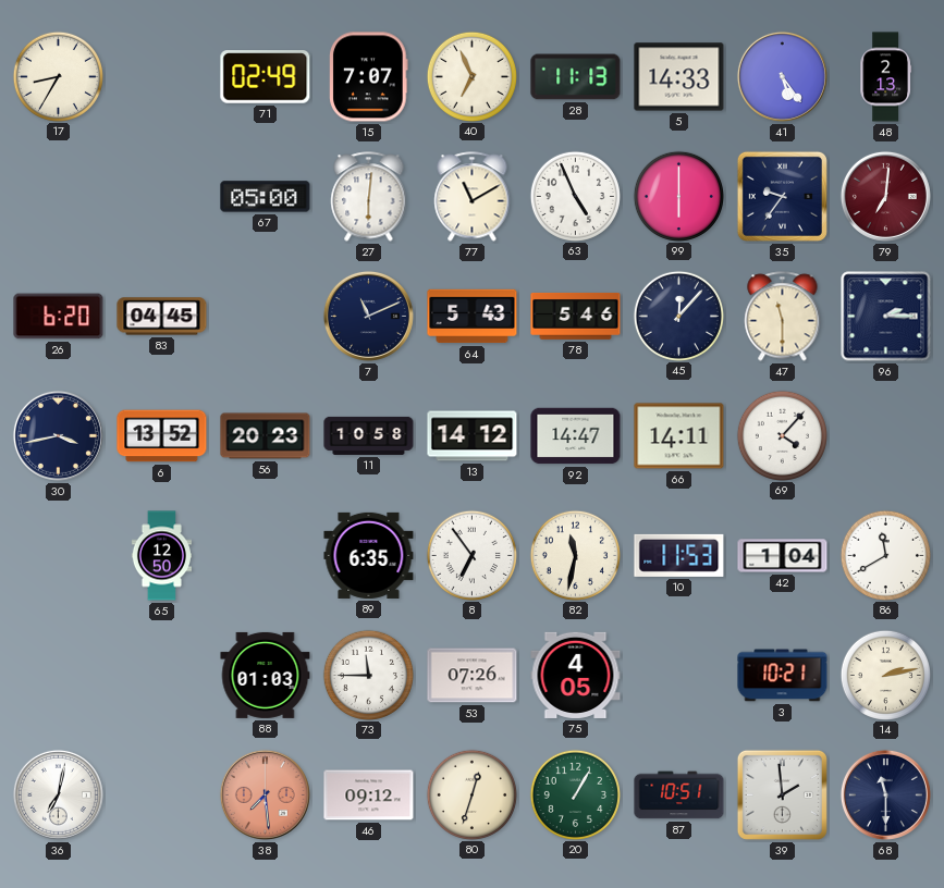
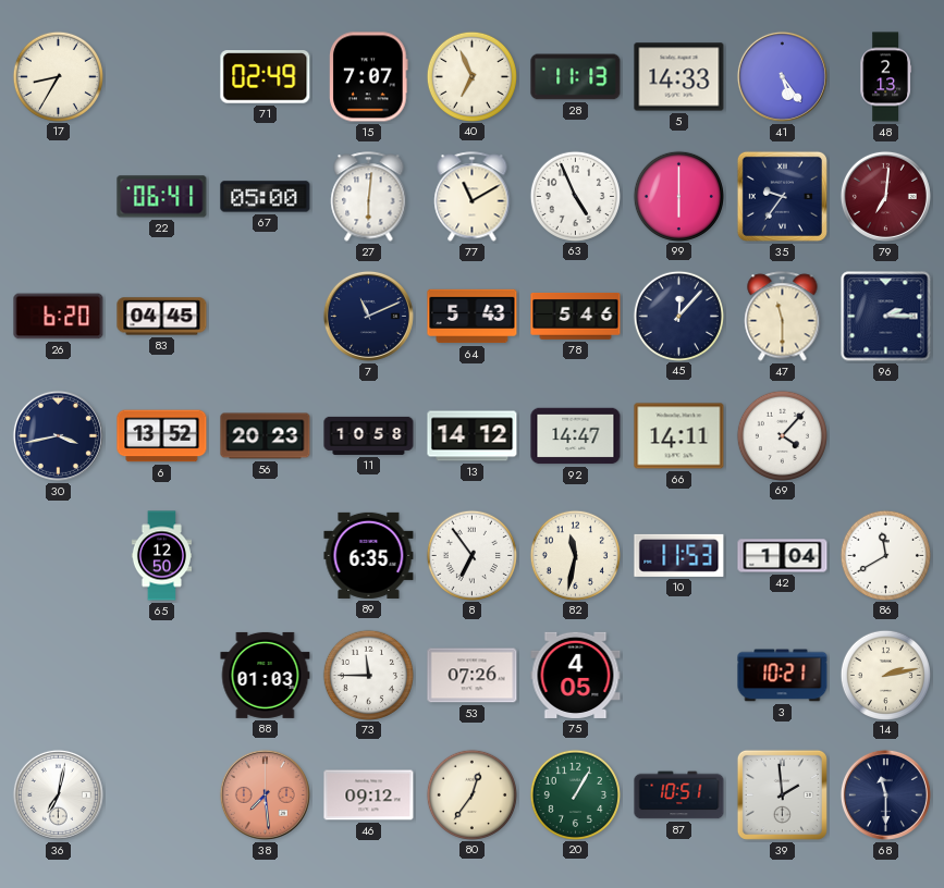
22: none -> 06:41 (162, 197)
80: 12:33 -> 12:36 (471, 794)
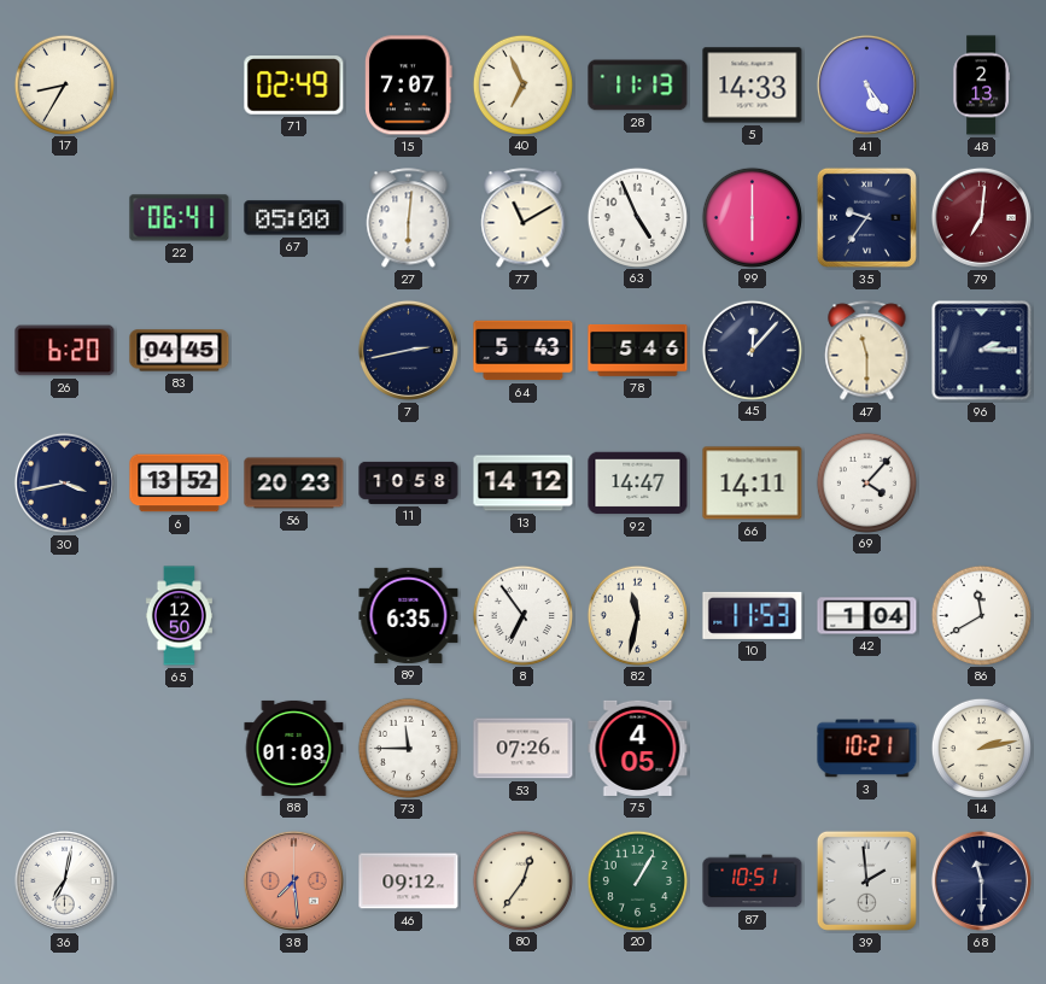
7: 11:11 -> 2:43 (408, 350)
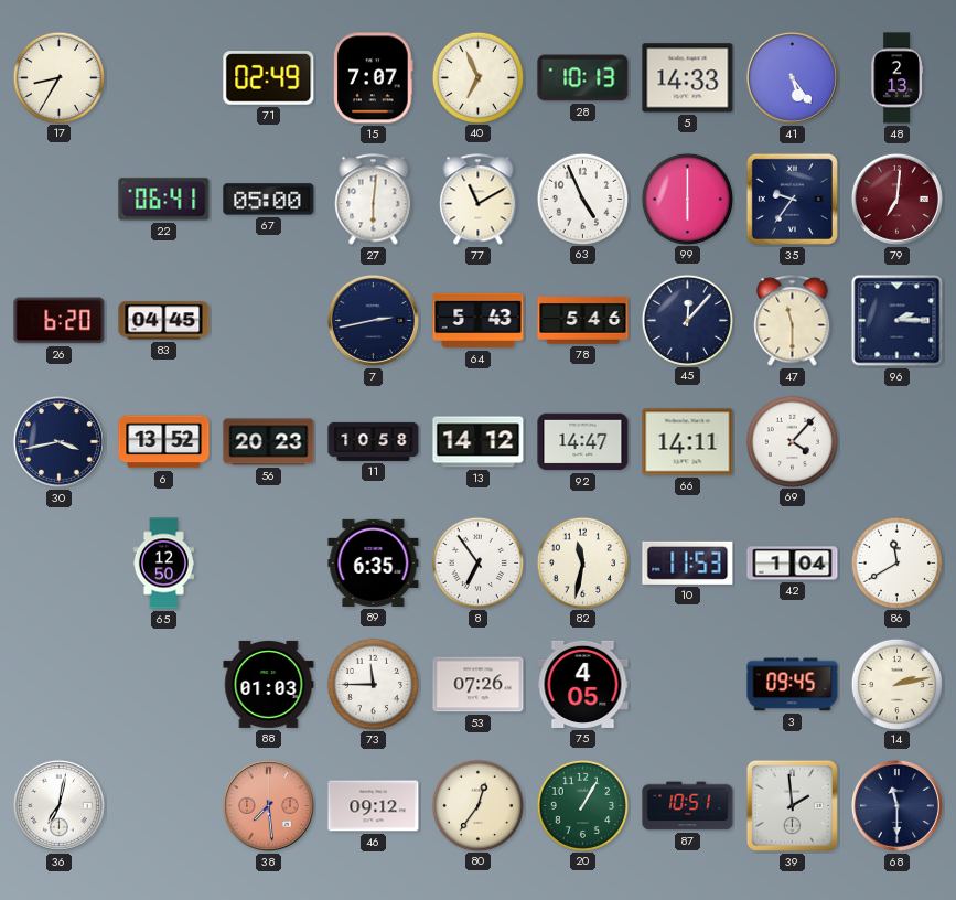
28: 11:13 -> 10:13 (583, 78)
3: 10:21 -> 09:45 (793, 685)
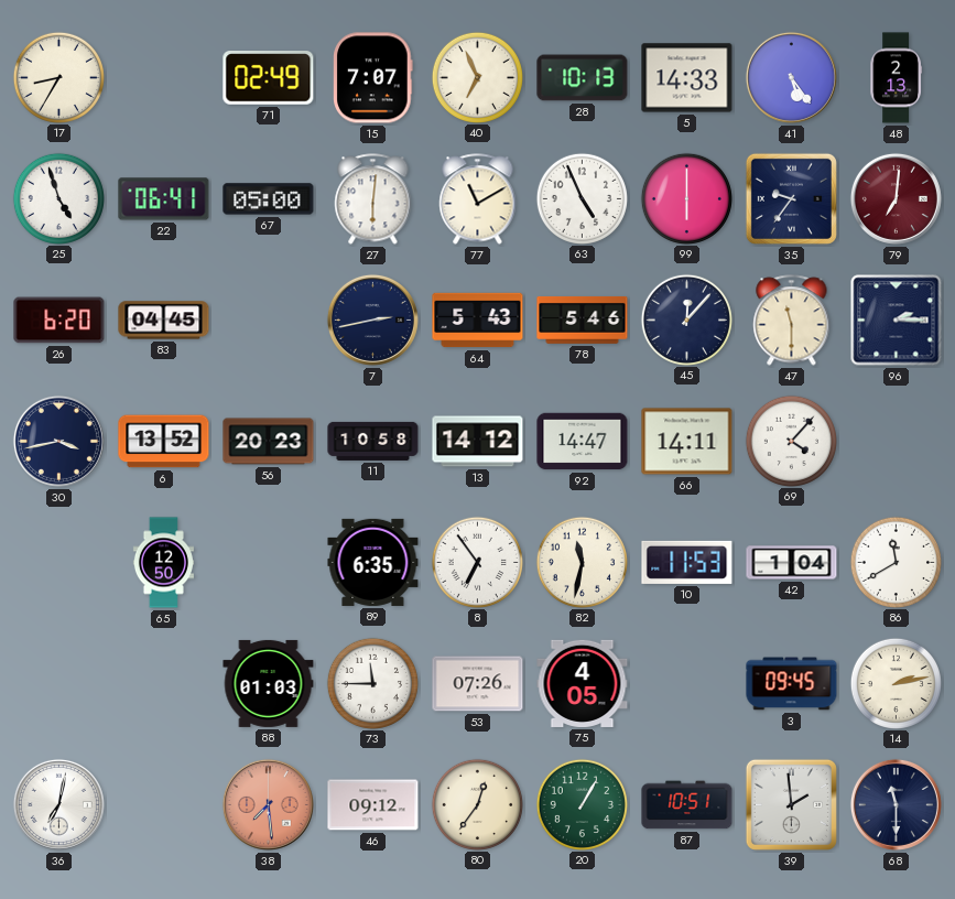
25: none -> 4:57 (58, 198)
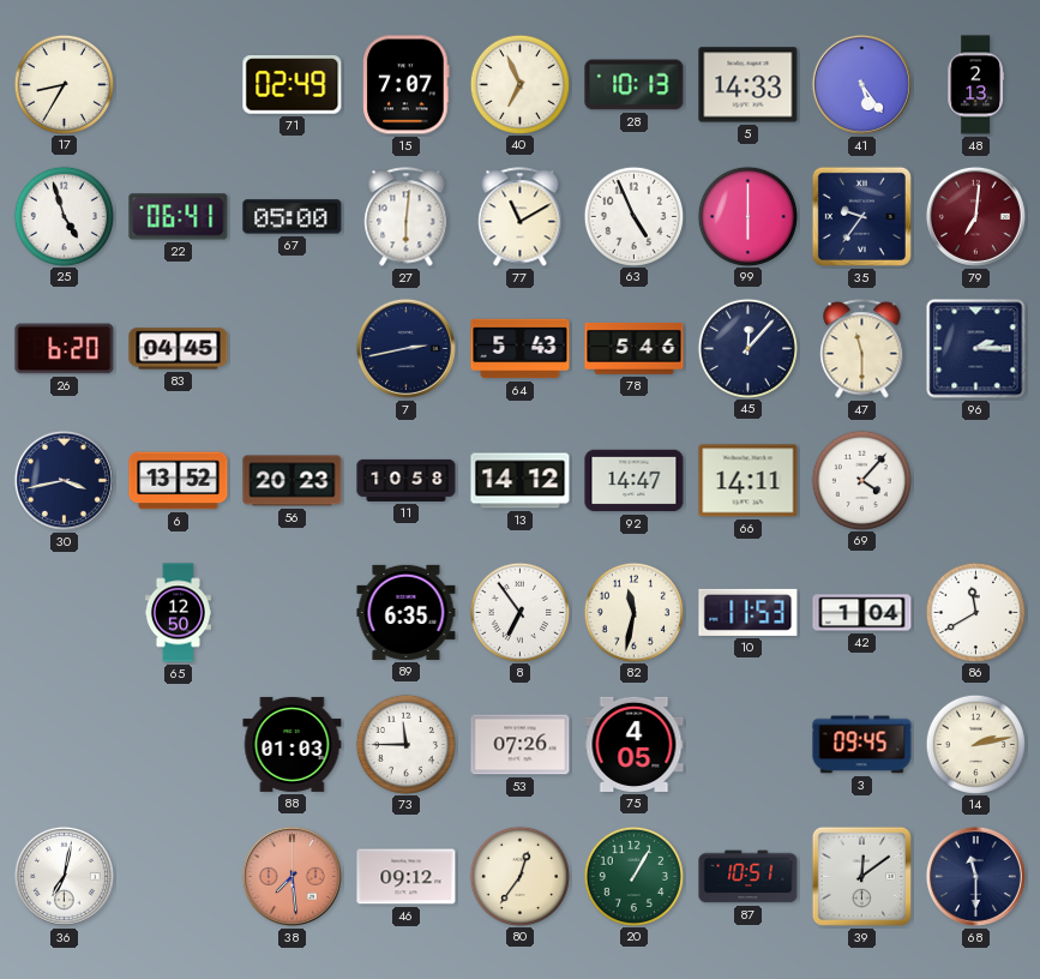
39: 1:59 -> 12:09 (861, 876)
